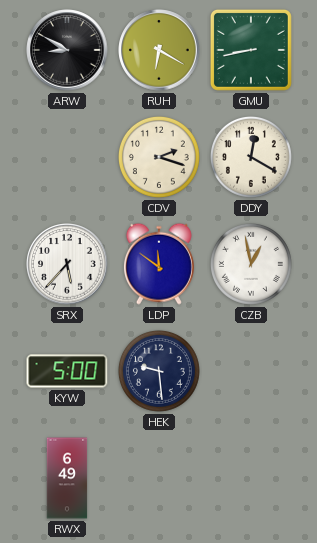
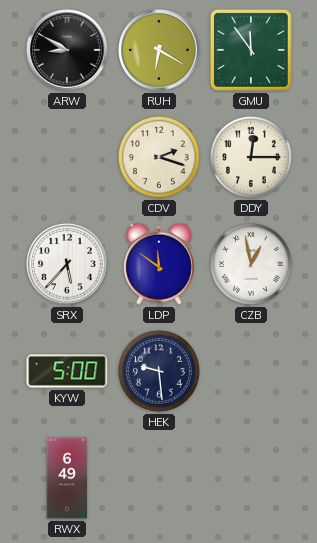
GMU: 8:43 -> 11:54 (251, 50)
DDY: 12:20 -> 12:15 (251, 157)
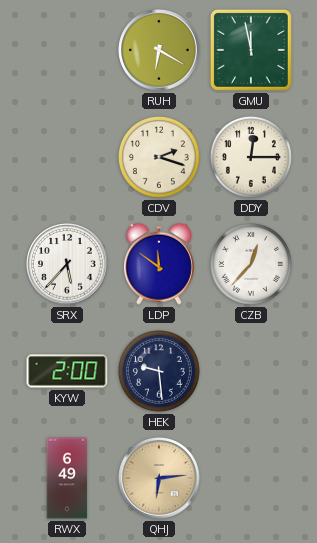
ARW: 8:50 -> none (67, 50)
GMU: 11:54 -> 11:58 (251, 50)
CZB: 12:58 -> 12:37 (251, 264)
KYW: 5:00 -> 2:00 (67, 371)
QHJ: none -> 6:14 (159, 478)
